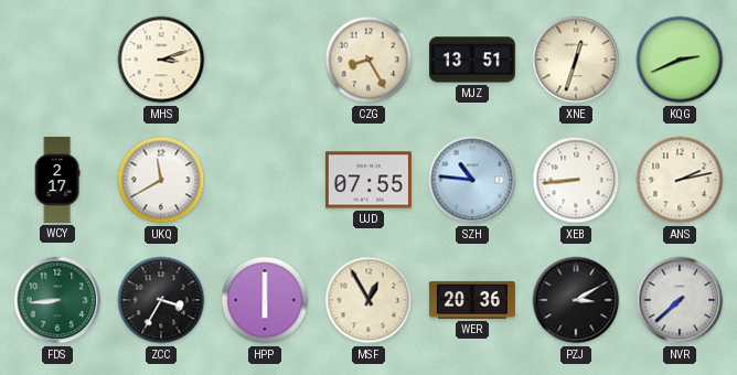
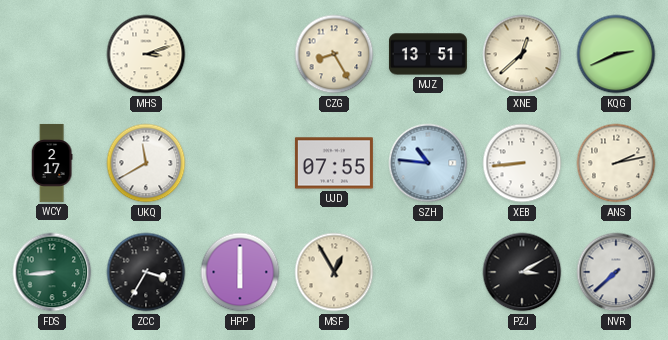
XNE: 12:33 -> 12:38 (522, 54)
WER: 20:36 -> none (472, 300)
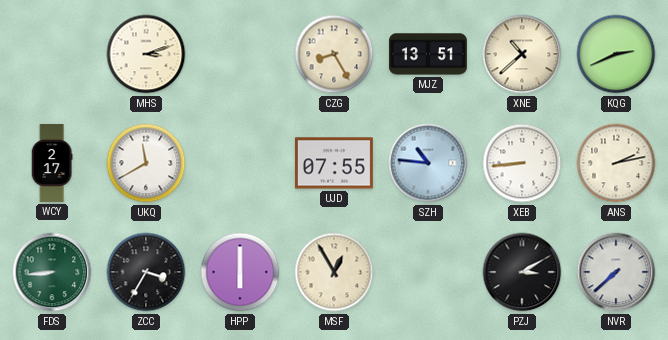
XNE: 12:38 -> 10:38 (522, 54)
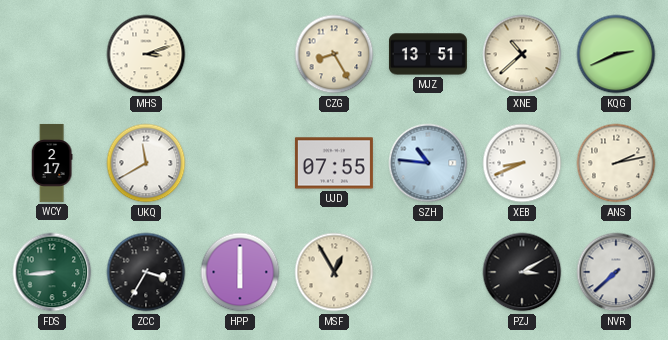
XEB: 8:44 -> 8:41 (522, 163)
